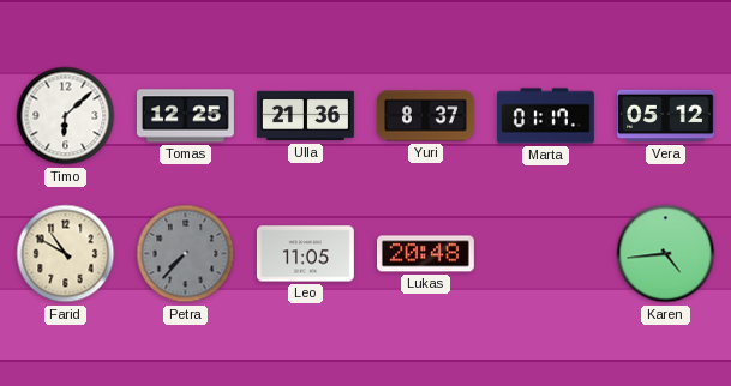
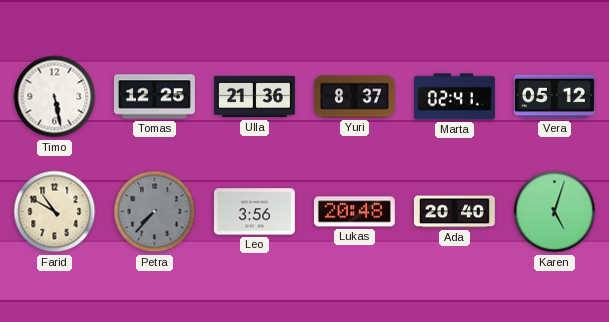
Timo: 6:08 -> 5:28 (55, 97)
Marta: 01:17 -> 02:41 (455, 97)
Leo: 11:05 -> 3:56 (254, 212)
Ada: none -> 20:40 (454, 212)
Karen: 4:44 -> 5:03 (555, 212)
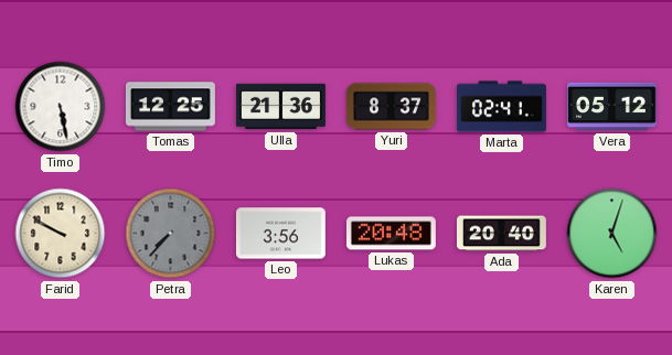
Farid: 10:50 -> 9:50 (61, 234)
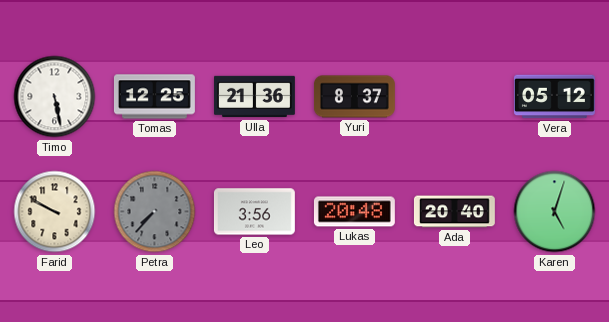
Marta: 02:41 -> none (502, 107)
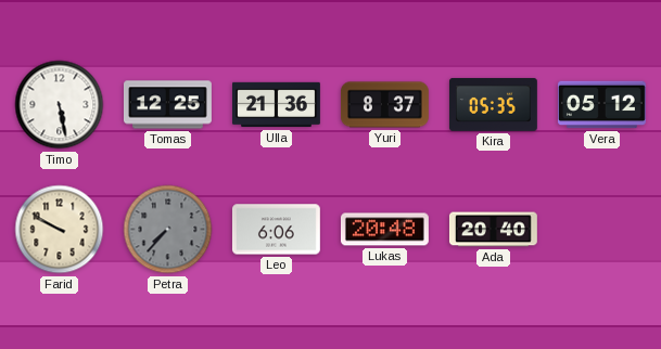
Kira: none -> 05:35 (493, 104)
Leo: 3:56 -> 6:06 (276, 230)
Karen: 5:03 -> none (555, 212)
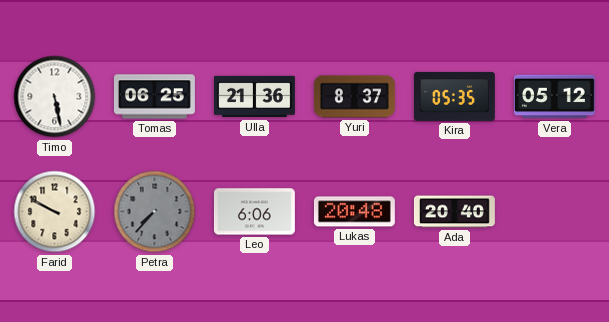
Tomas: 12:25 -> 06:25 (154, 97)
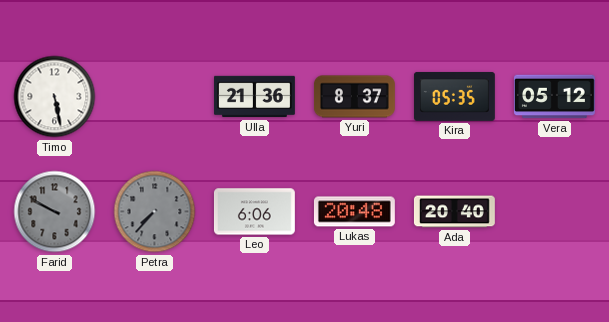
Tomas: 06:25 -> none (154, 97)
Farid dial: cream -> grey (55, 212)
